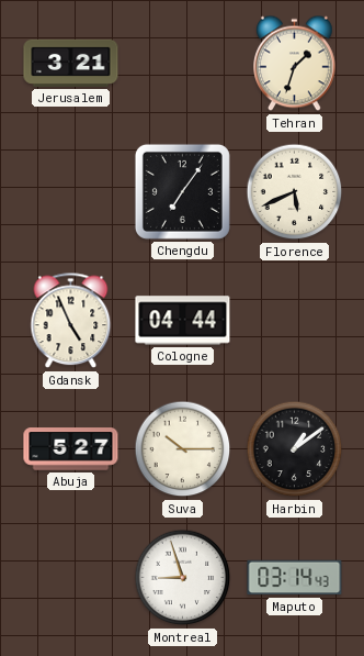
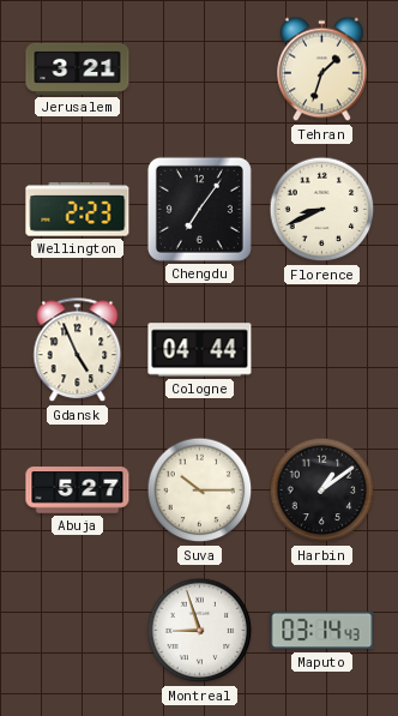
Wellington: none -> 2:23 (78, 210)
Florence: 5:41 -> 8:41 (322, 210)
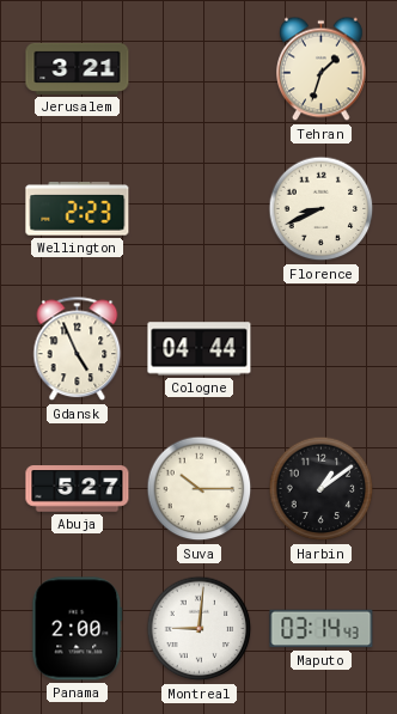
Chengdu: 7:06 -> none (199, 209)
Panama: none -> 2:00 (78, 629)
Montreal: 8:57 -> 9:01 (200, 629)
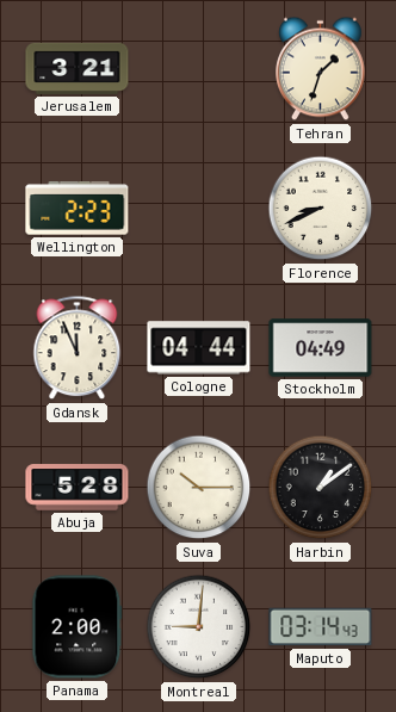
Gdansk: 4:56 -> 11:56 (78, 348)
Stockholm: none -> 04:49 (321, 348)
Abuja: 5:27 -> 5:28 (78, 488)
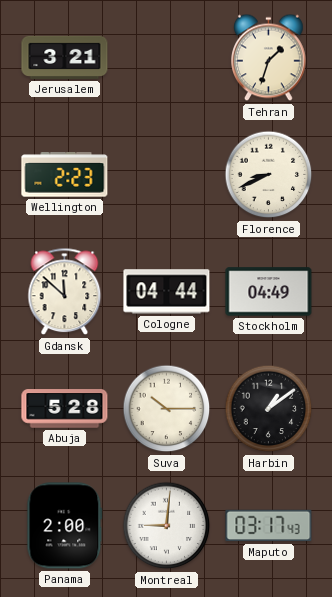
Gdansk: 11:56 -> 11:52 (65, 292)
Maputo: 03:14 -> 03:17 (269, 526)
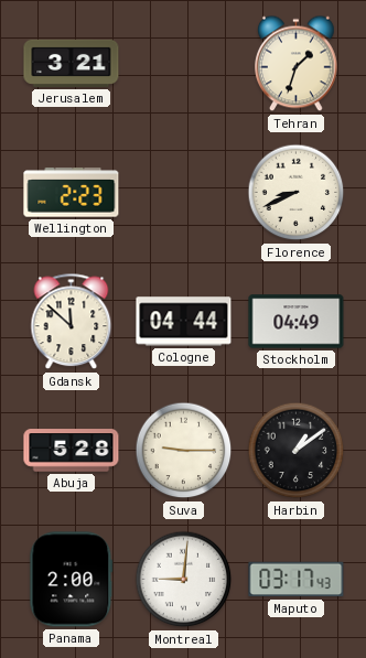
Suva: 10:15 -> 9:15 (184, 451)
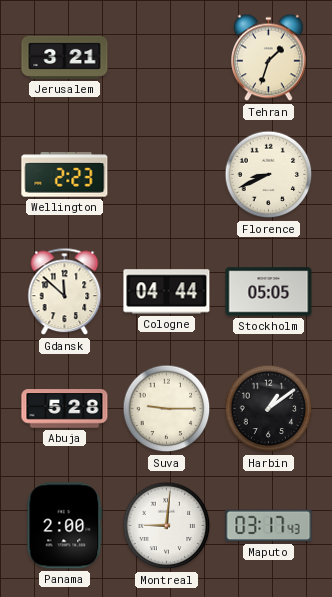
Stockholm: 04:49 -> 05:05 (269, 292)
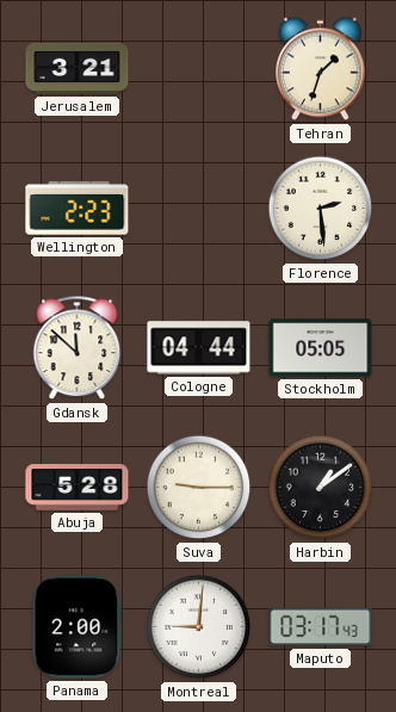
Florence: 8:41 -> 2:29 (321, 209)
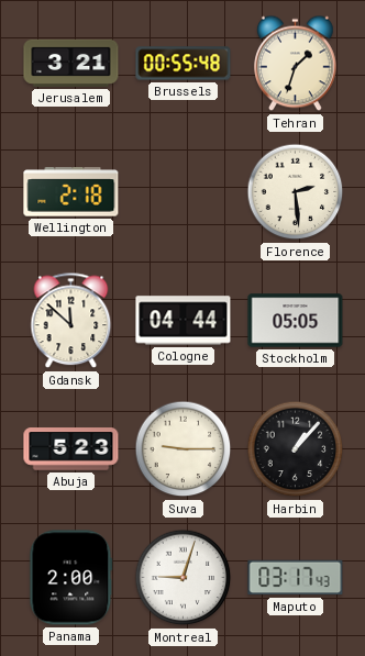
Brussels: none -> 00:55 (184, 64)
Wellington: 2:23 -> 2:18 (71, 192)
Abuja: 5:28 -> 5:23 (71, 449)
Harbin: 1:09 -> 1:07 (296, 449)
Montreal: 9:01 -> 9:03 (184, 578)
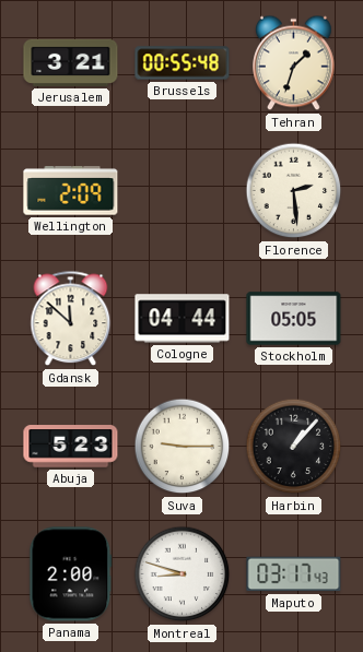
Wellington: 2:18 -> 2:09 (71, 191)
Montreal: 9:03 -> 8:48 (183, 574)
